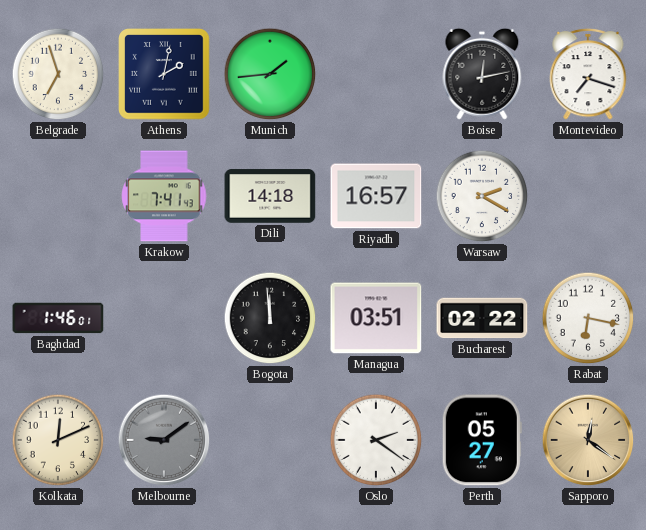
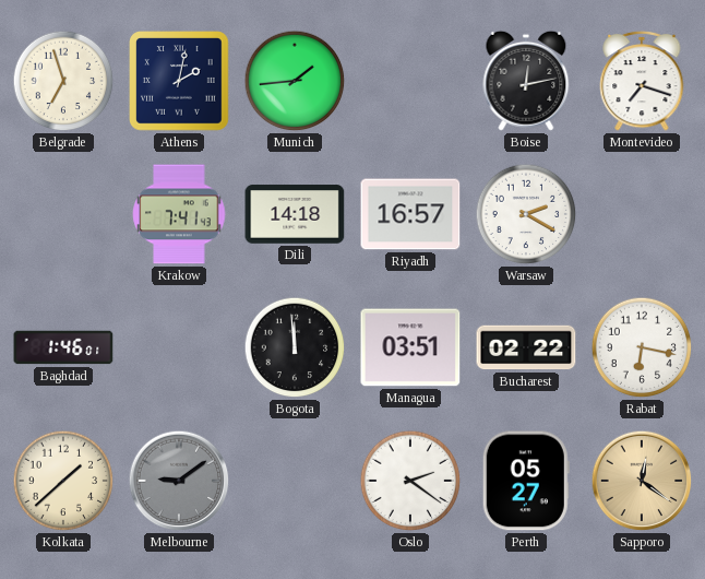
Kolkata: 12:11 -> 1:38 (63, 481)
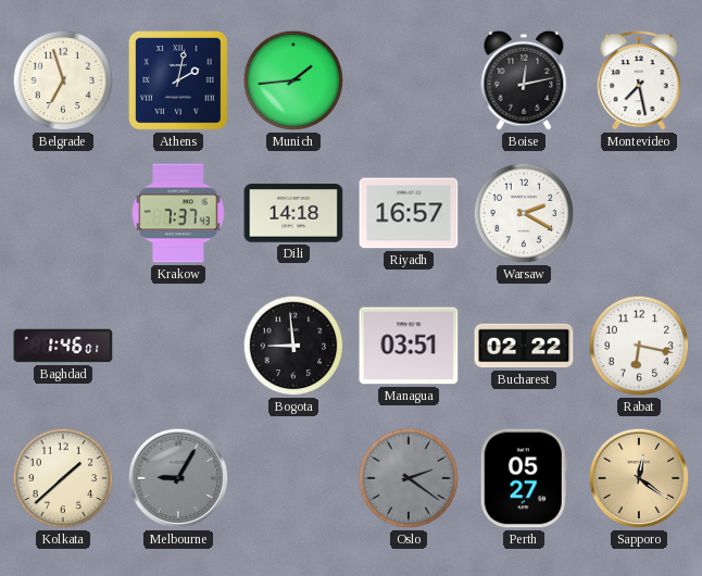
Montevideo: 7:18 -> 7:28 (639, 80)
Krakow: 7:41 -> 7:37 (178, 213)
Bogota: 11:59 -> 8:59 (293, 346)
Melbourne: 9:09 -> 9:05 (178, 478)
Oslo dial: white -> grey (409, 478)
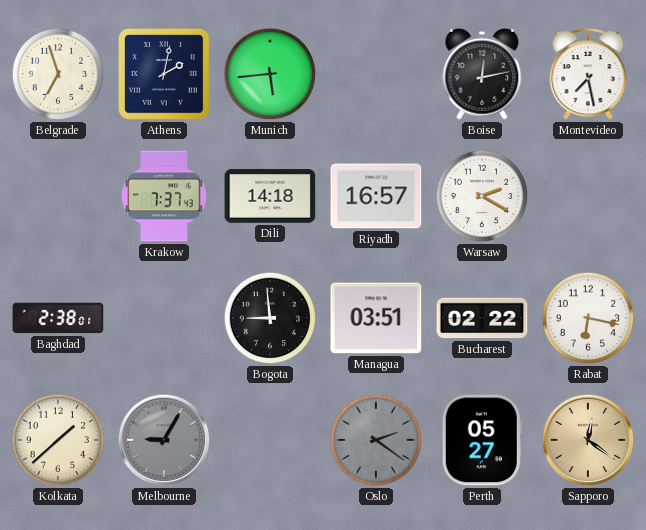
Munich: 1:44 -> 5:44 (270, 74)
Baghdad: 1:46 -> 2:38 (58, 318)
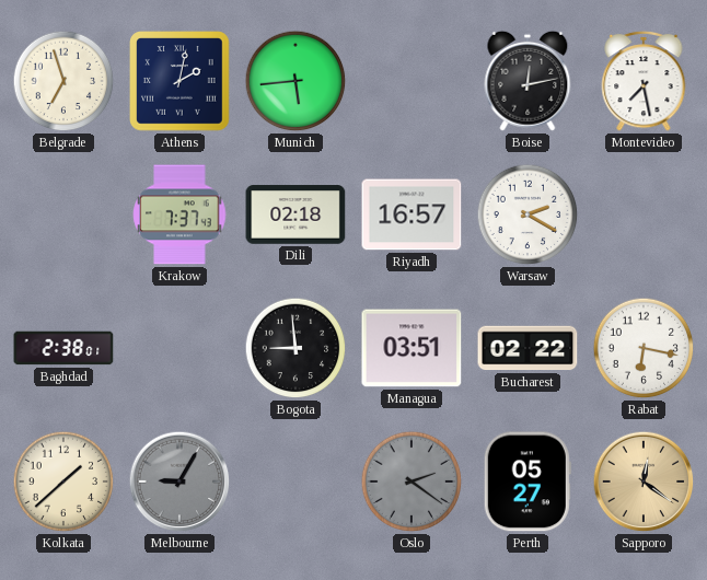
Dili: 14:18 -> 02:18 (295, 214)
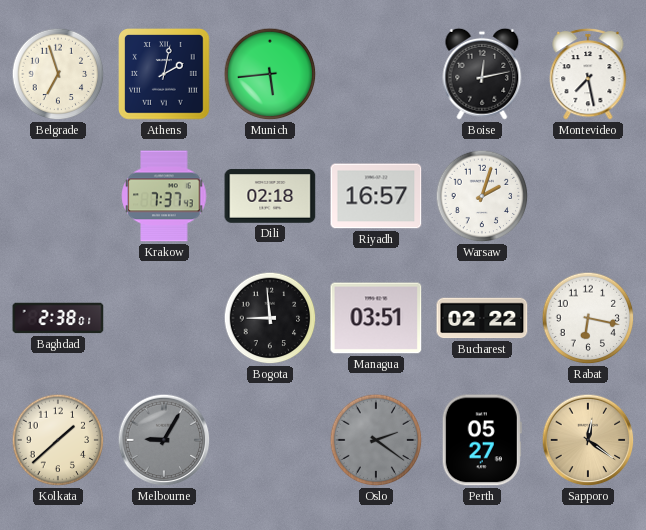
Warsaw: 2:20 -> 2:03 (482, 196)
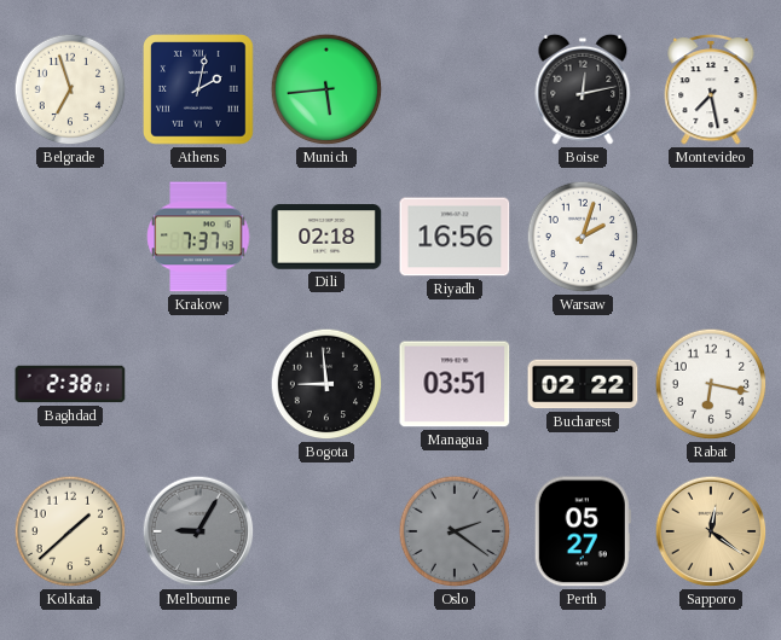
Riyadh: 16:57 -> 16:56 (455, 237)
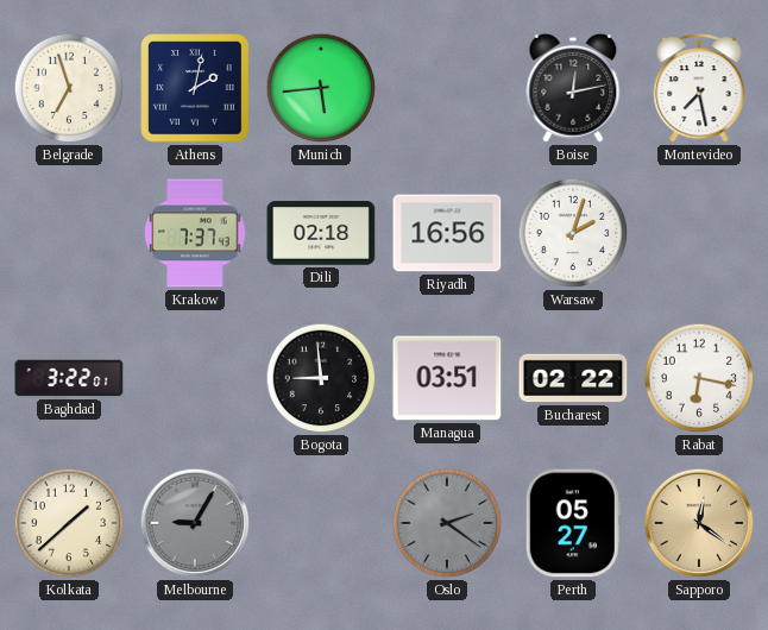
Baghdad: 2:38 -> 3:22 (69, 378)
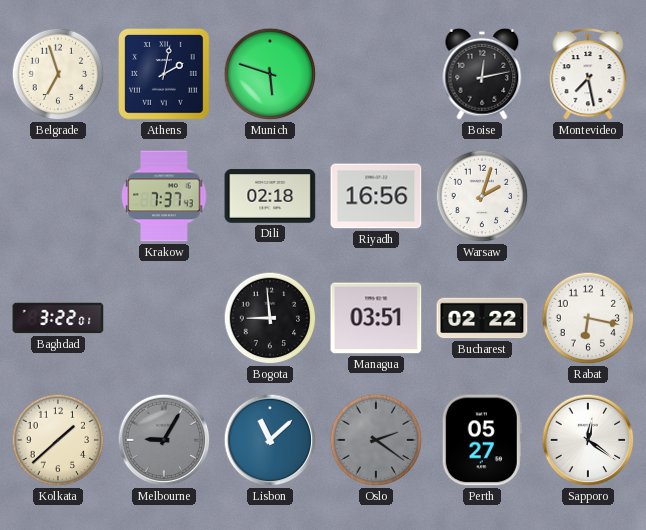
Munich: 5:44 -> 5:48 (270, 74)
Lisbon: none -> 11:08 (270, 440)
Sapporo dial: champagne -> white (588, 440)
